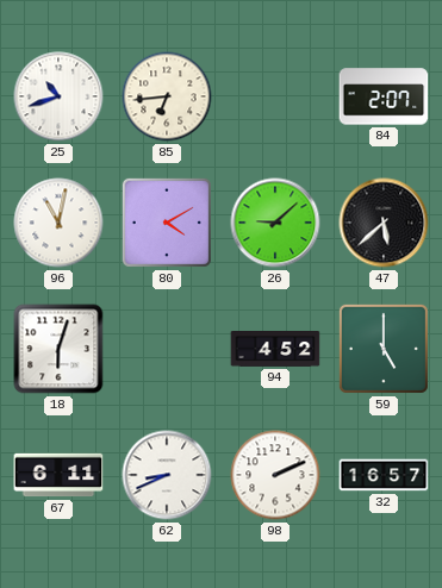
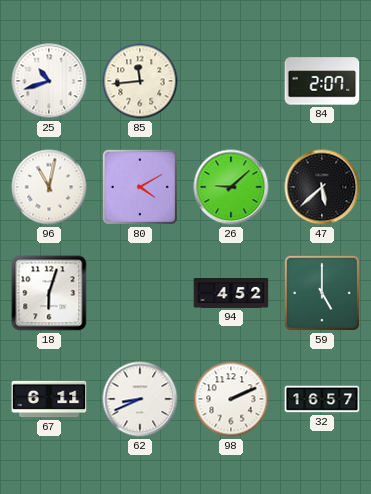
85: 6:44 -> 11:44 (140, 81)
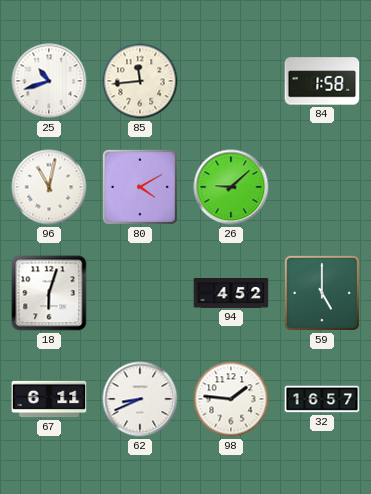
84: 2:07 -> 1:58 (322, 81)
47: 5:38 -> none (322, 187)
98: 2:11 -> 1:46 (231, 399)
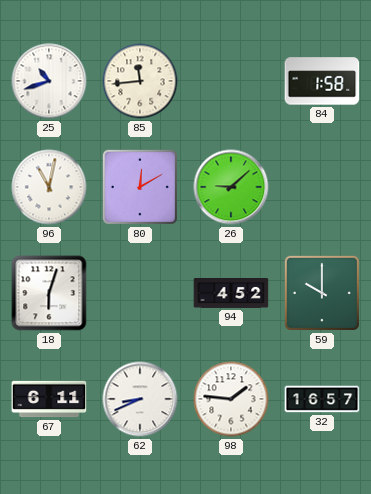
80: 4:10 -> 12:10 (140, 187)
59: 5:00 -> 10:00 (322, 293)
